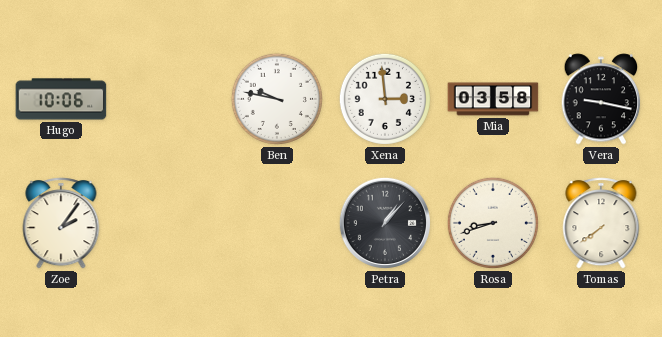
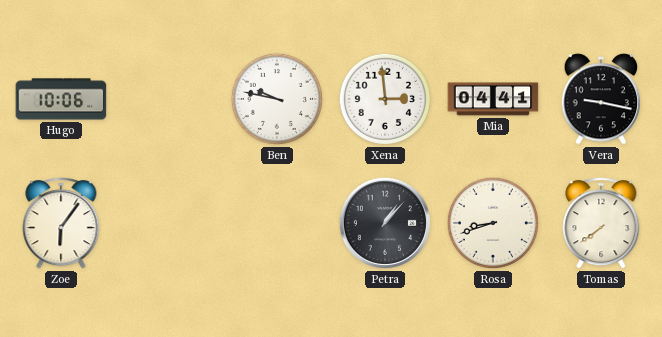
Mia: 03:58 -> 04:41 (493, 99)
Zoe: 2:06 -> 6:06 (61, 223)
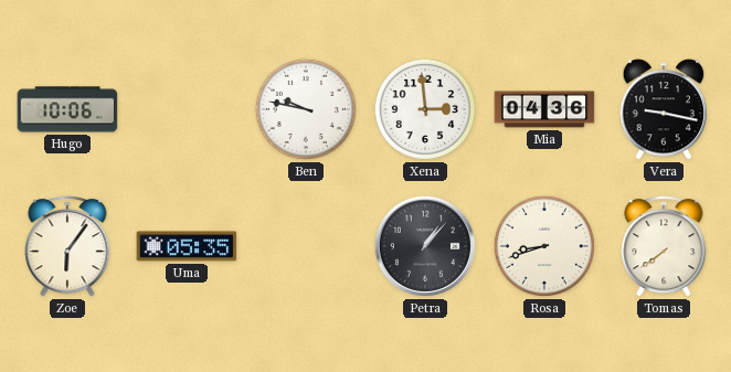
Mia: 04:41 -> 04:36 (544, 109)
Uma: none -> 05:35 (187, 246)
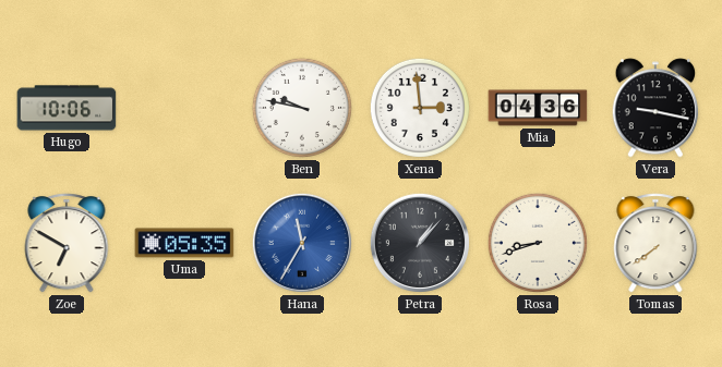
Zoe: 6:06 -> 6:50 (67, 243)
Hana: none -> 11:35 (302, 243)
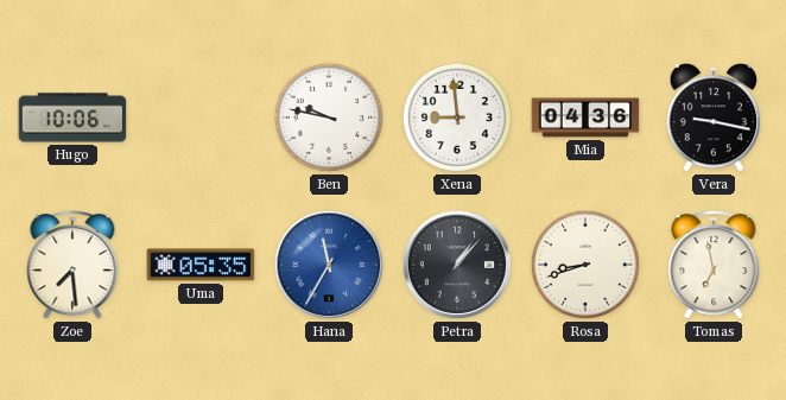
Xena: 2:59 -> 8:59 (457, 118)
Zoe: 6:50 -> 7:29 (72, 265)
Tomas: 7:39 -> 6:58 (714, 265)
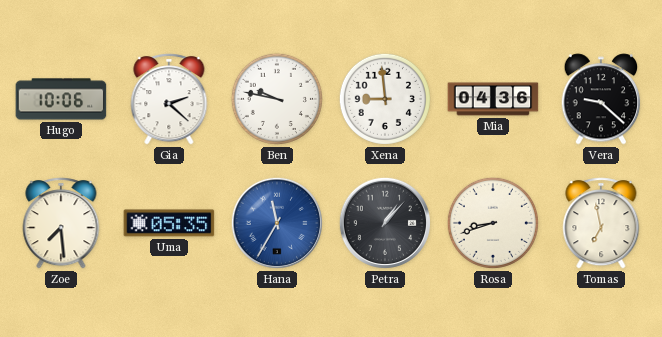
Gia: none -> 2:22 (169, 99)
Vera: 9:17 -> 9:22 (601, 99)
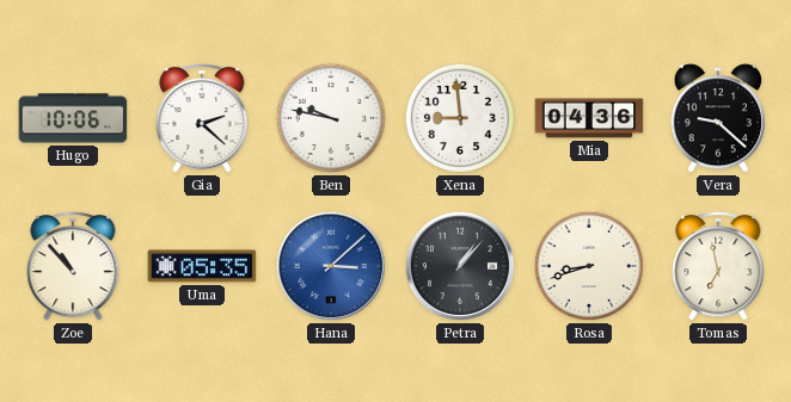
Zoe: 7:29 -> 10:53 (73, 266)
Hana: 11:35 -> 3:08 (331, 266)
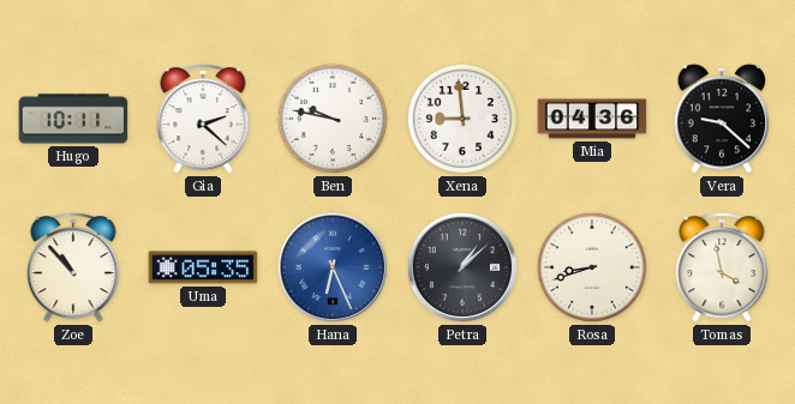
Hugo: 10:06 -> 10:11 (73, 119)
Hana: 3:08 -> 6:26 (333, 267)
Petra: 1:07 -> 1:08 (462, 267)
Tomas: 6:58 -> 3:58 (722, 267)
